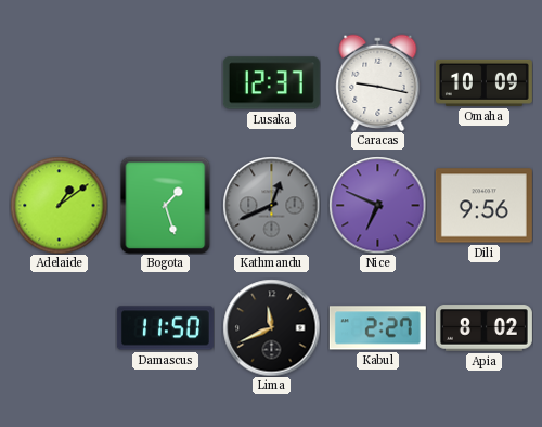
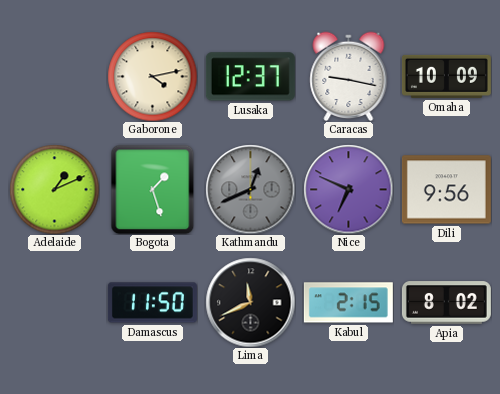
Gaborone: none -> 4:13 (152, 76)
Adelaide: 1:09 -> 1:11 (54, 189)
Kabul: 2:27 -> 2:15 (348, 303)
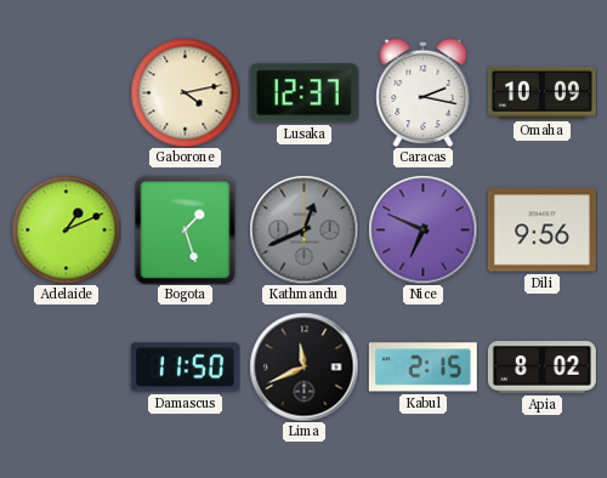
Caracas: 9:17 -> 2:17 (424, 92)
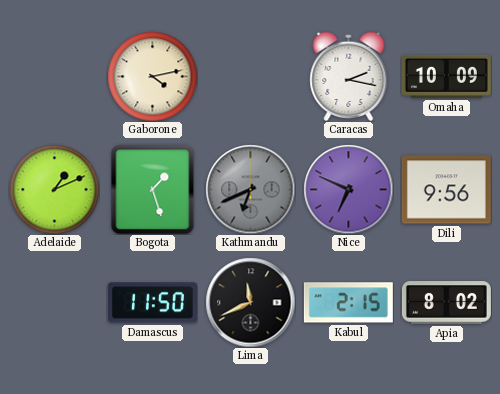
Lusaka: 12:37 -> none (303, 93)
Kathmandu: 12:41 -> 6:41 (250, 189)
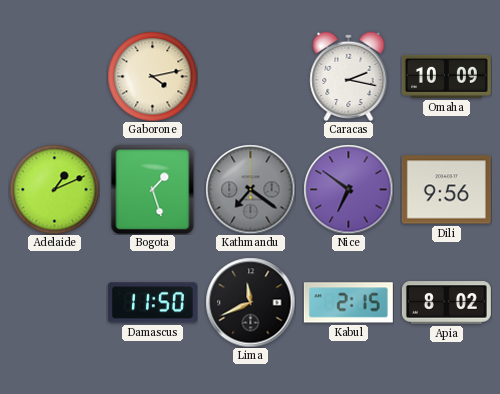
Kathmandu: 6:41 -> 7:21 (250, 189)
Nice: 6:49 -> 6:51 (348, 189)
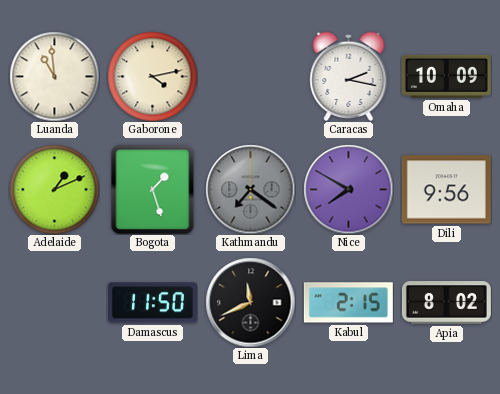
Luanda: none -> 10:59 (54, 76)
Nice: 6:51 -> 7:50 (348, 189)
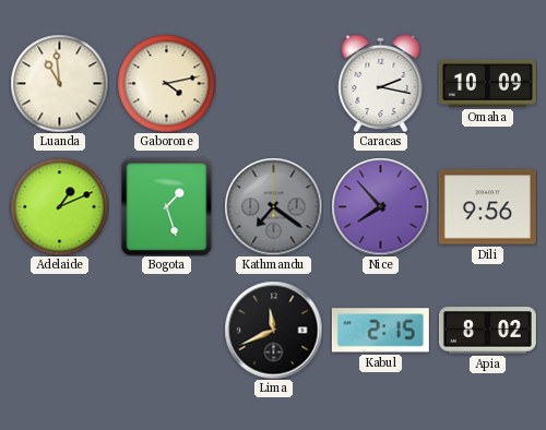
Nice: 7:50 -> 7:53 (380, 206)
Damascus: 11:50 -> none (152, 303)
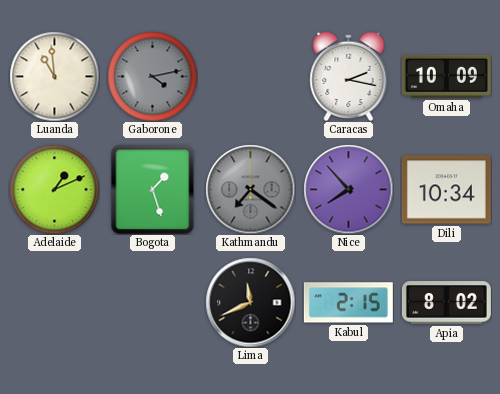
Gaborone dial: cream -> grey (152, 76)
Dili: 9:56 -> 10:34 (446, 190)
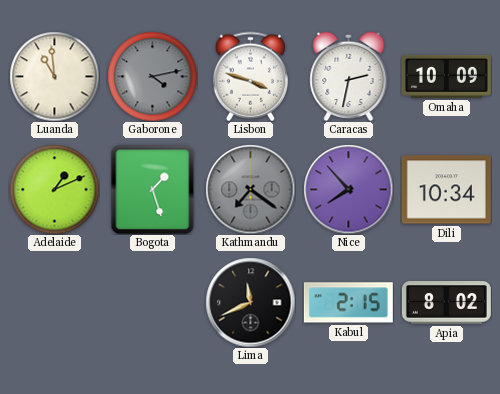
Lisbon: none -> 3:48 (250, 76)
Caracas: 2:17 -> 2:32 (349, 76)
